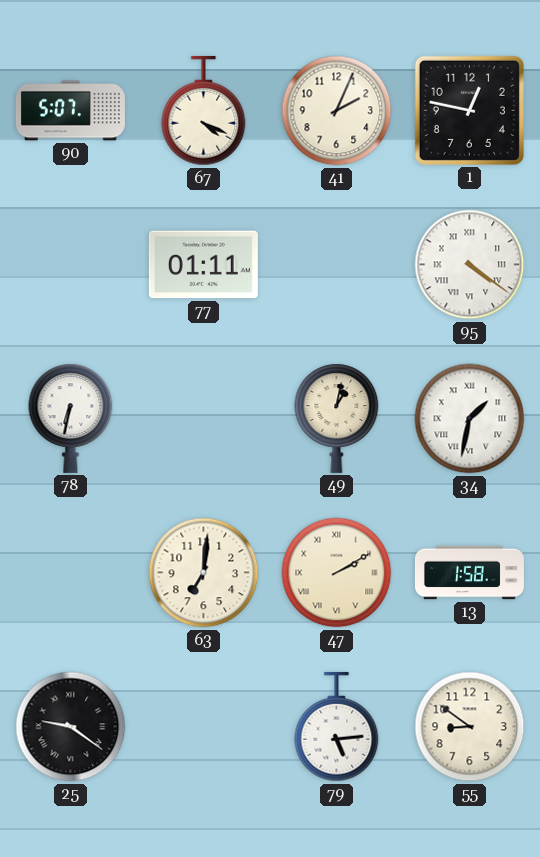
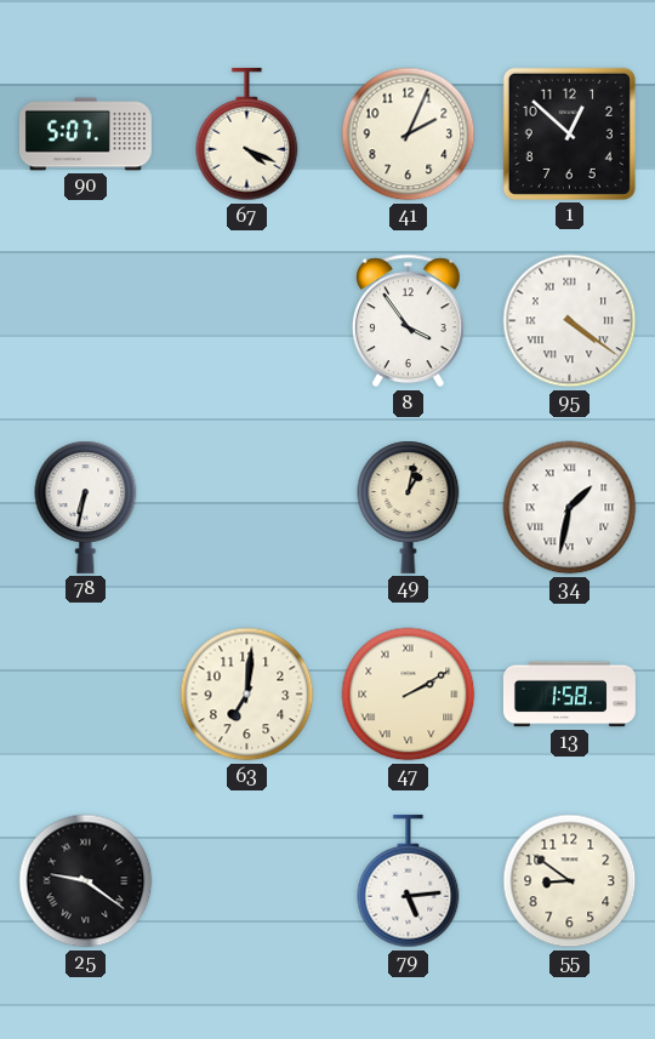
1: 12:47 -> 12:52 (569, 133)
77: 01:11 -> none (203, 265)
8: none -> 3:54 (408, 321)
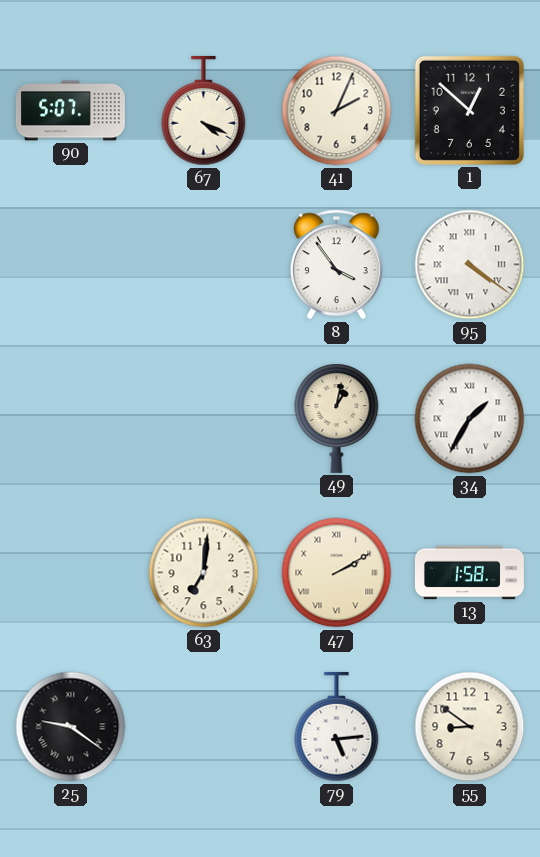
78: 6:32 -> none (86, 507)
34: 1:32 -> 1:35 (470, 419)
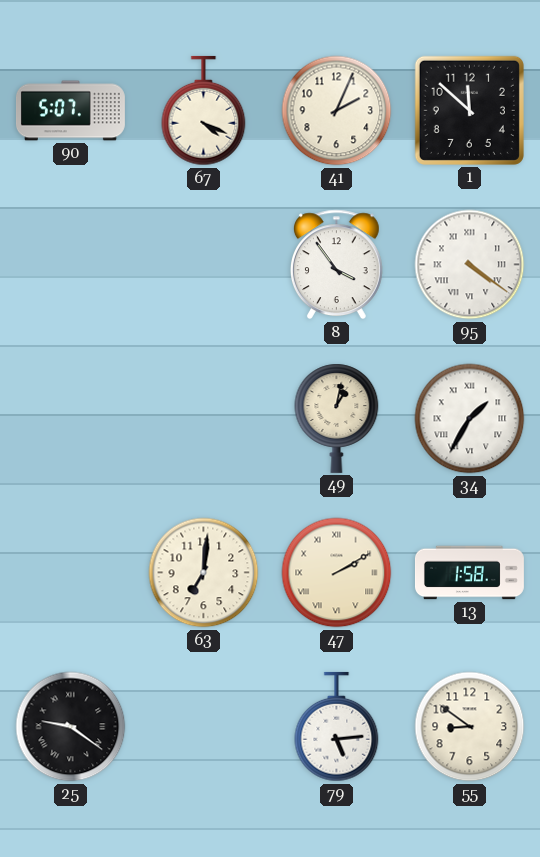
1: 12:52 -> 11:52 (469, 110)
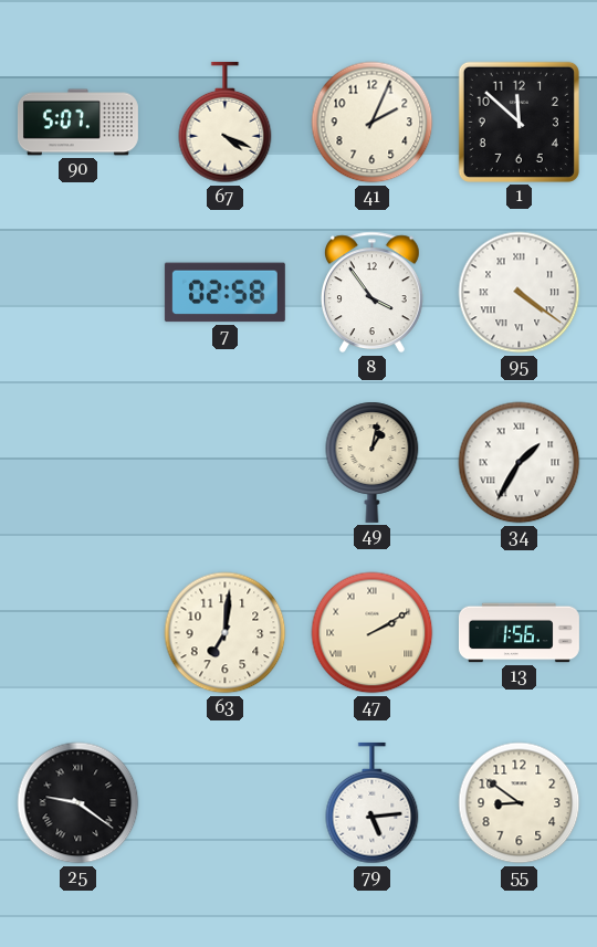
7: none -> 02:58 (224, 293)
13: 1:58 -> 1:56 (519, 633)
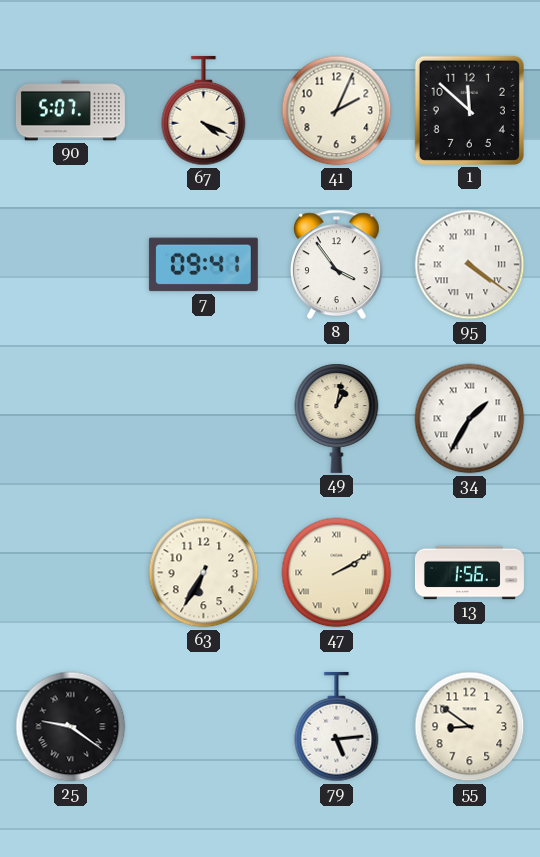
7: 02:58 -> 09:41 (203, 265)
63: 7:01 -> 6:35 (204, 573)
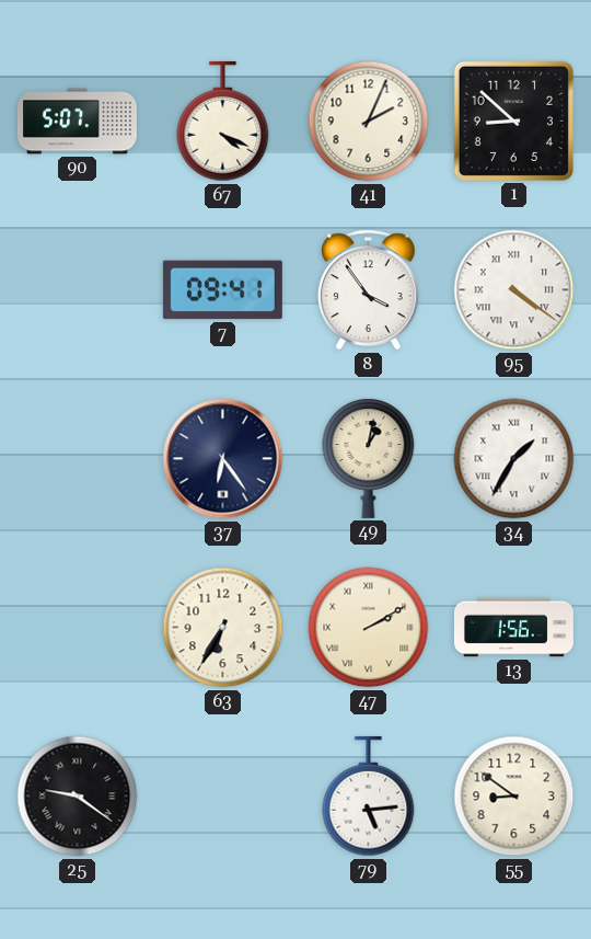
1: 11:52 -> 8:52 (513, 121)
37: none -> 6:24 (223, 459)
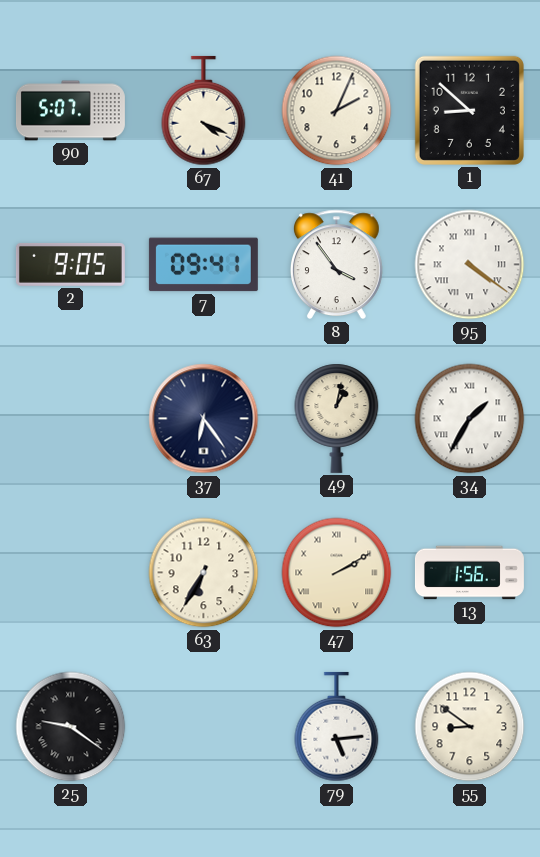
2: none -> 9:05 (70, 264)
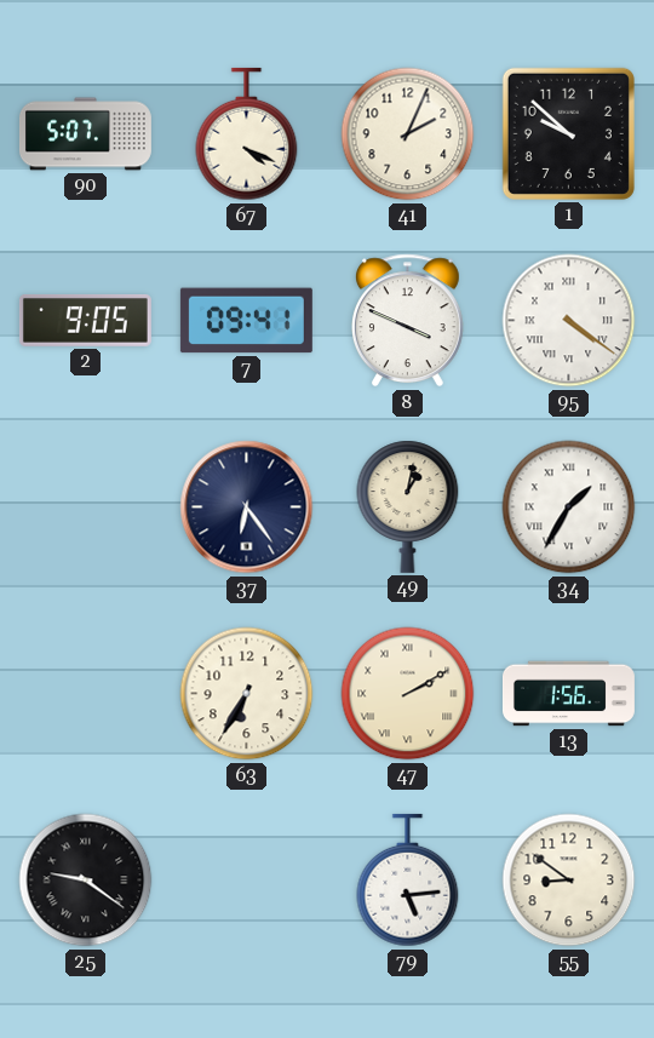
1: 8:52 -> 9:52 (568, 133)
8: 3:54 -> 3:49 (407, 321)
